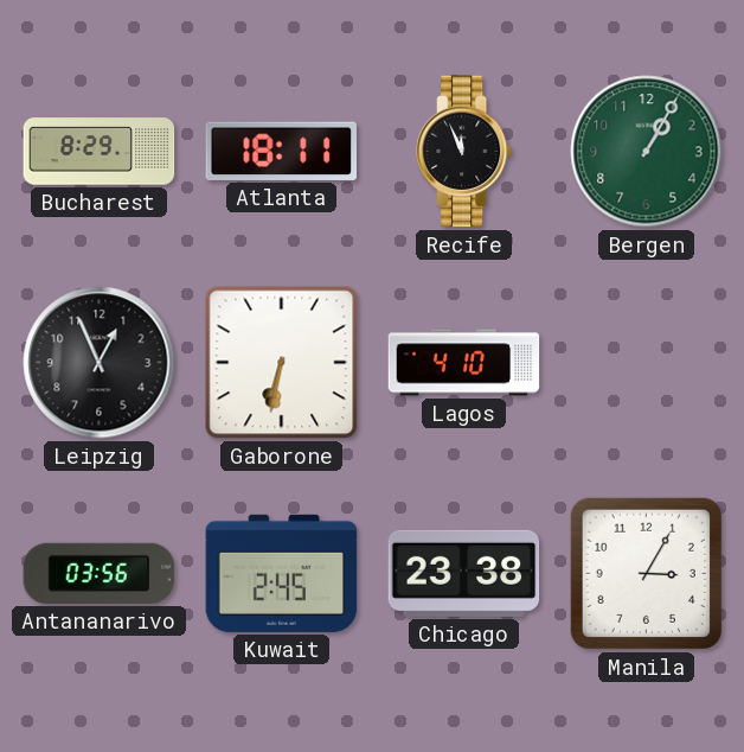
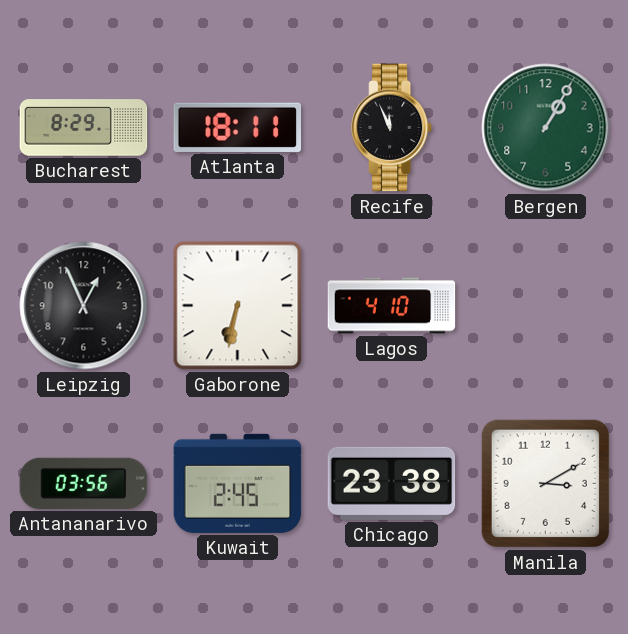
Manila: 3:05 -> 3:10 (545, 483)
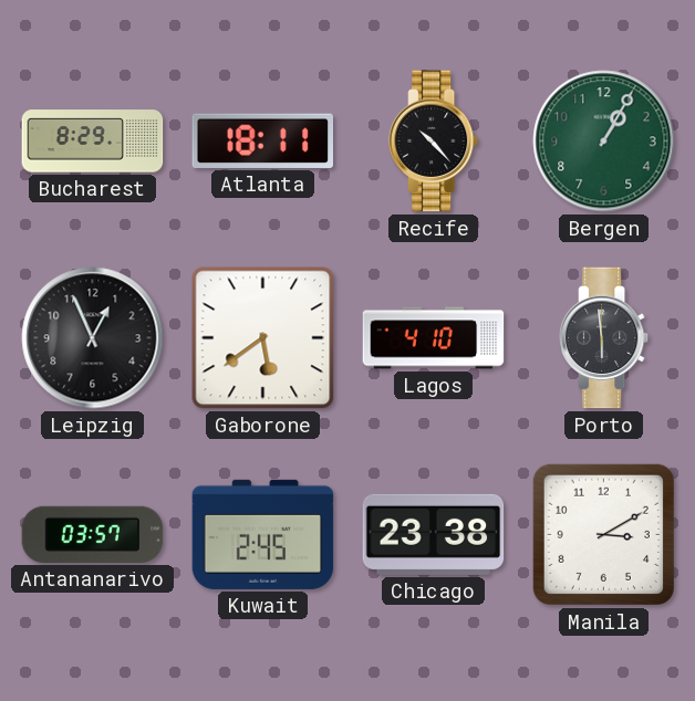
Recife: 11:56 -> 10:23 (435, 142)
Gaborone: 6:32 -> 5:39 (263, 338)
Porto: none -> 5:59 (605, 338)
Antananarivo: 03:56 -> 03:57 (93, 534)
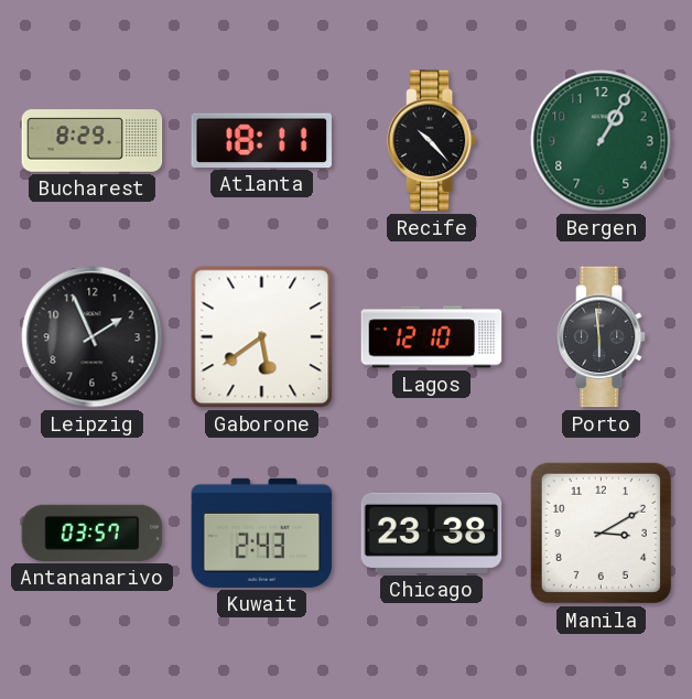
Leipzig: 12:56 -> 1:56 (93, 337)
Lagos: 4:10 -> 12:10 (432, 337)
Kuwait: 2:45 -> 2:43 (262, 533)
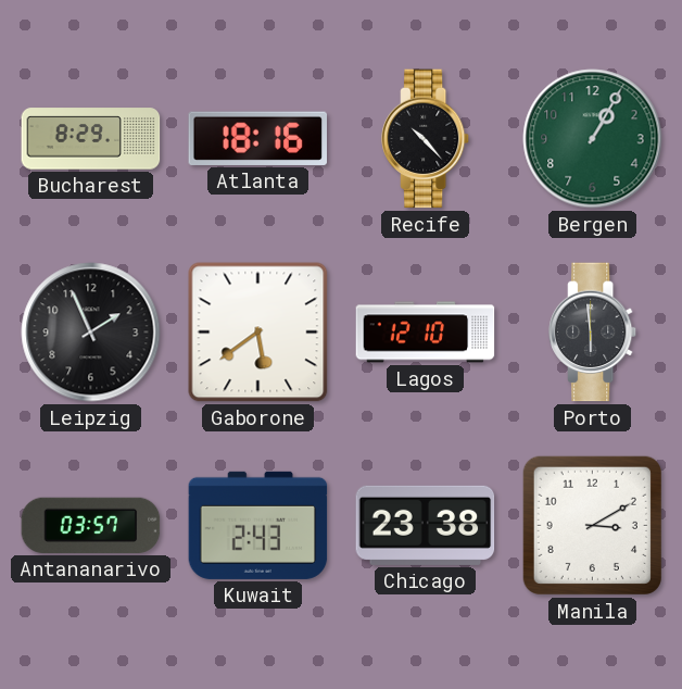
Atlanta: 18:11 -> 18:16 (257, 138)
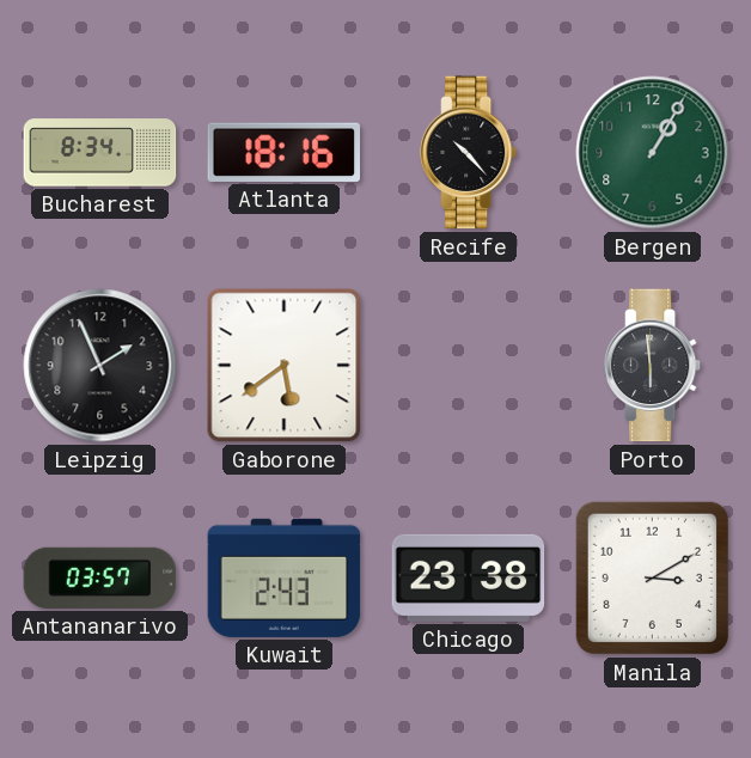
Bucharest: 8:29 -> 8:34 (100, 153)
Lagos: 12:10 -> none (426, 333)
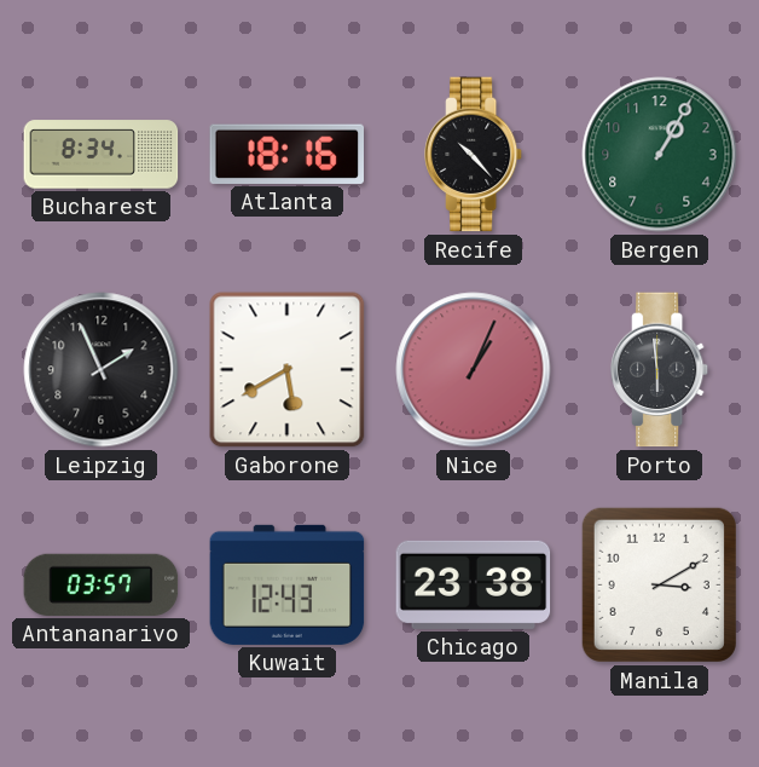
Gaborone: 5:39 -> 5:40 (288, 370)
Nice: none -> 1:04 (474, 370)
Kuwait: 2:43 -> 12:43 (288, 584)
